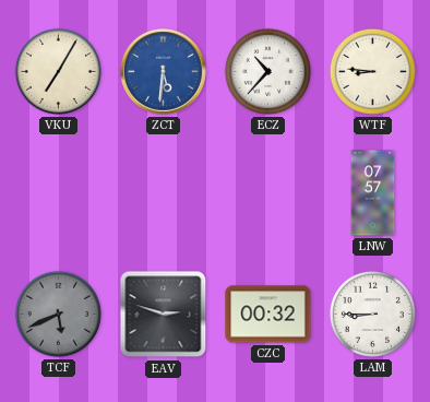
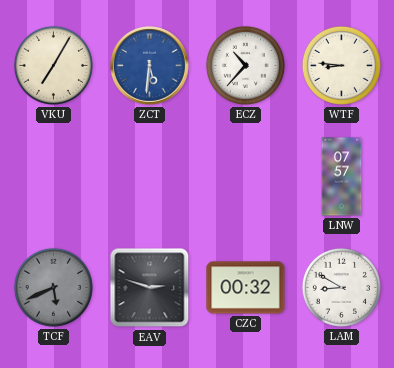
LAM: 8:45 -> 8:50 (341, 287)
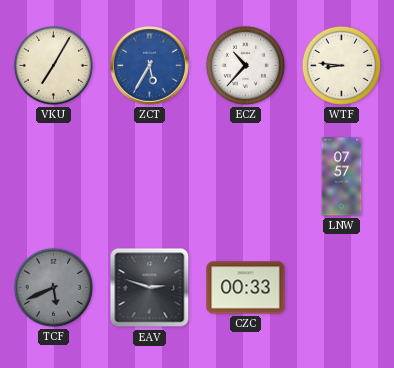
ZCT: 5:31 -> 5:35 (150, 66)
CZC: 00:32 -> 00:33 (246, 288)
LAM: 8:50 -> none (341, 287)
